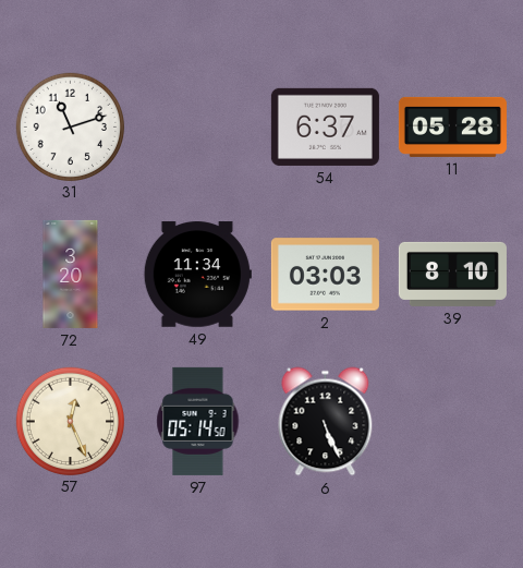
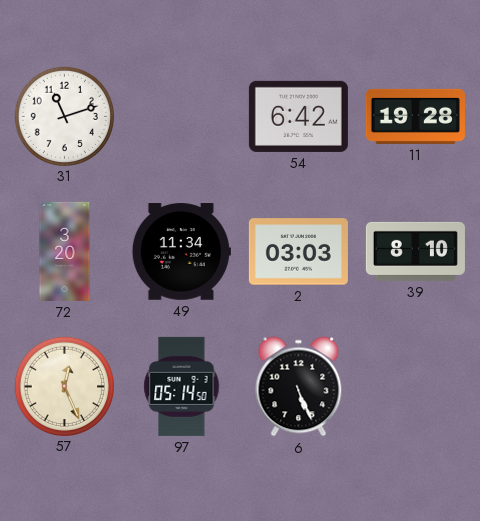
54: 6:37 -> 6:42 (298, 116)
11: 05:28 -> 19:28 (415, 116)
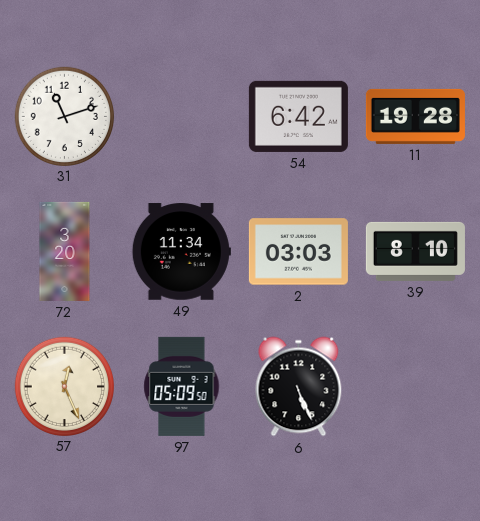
97: 05:14 -> 05:09 (182, 386)
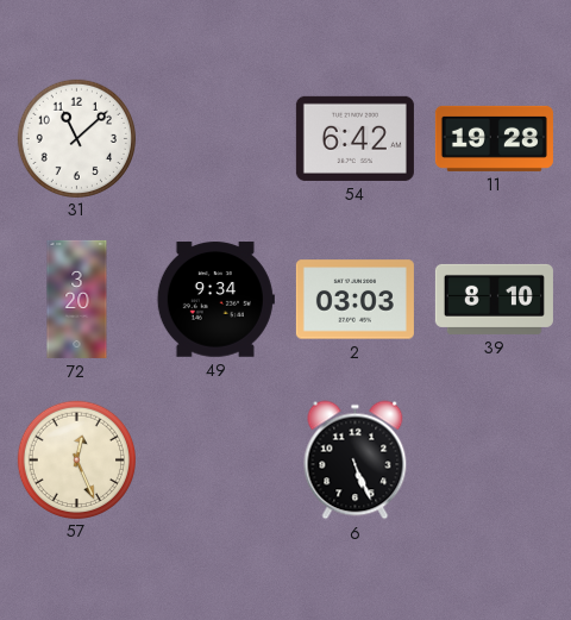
31: 11:12 -> 11:08 (76, 138)
49: 11:34 -> 9:34 (215, 300)
97: 05:09 -> none (182, 386)
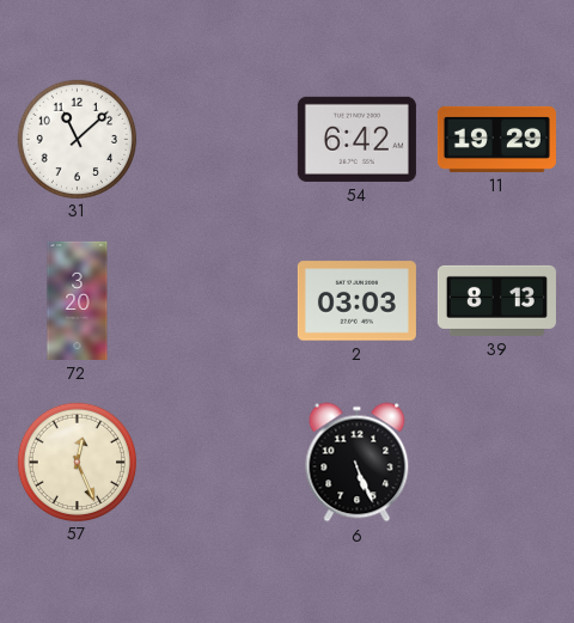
11: 19:28 -> 19:29 (496, 139)
49: 9:34 -> none (215, 300)
39: 8:10 -> 8:13 (496, 300)
